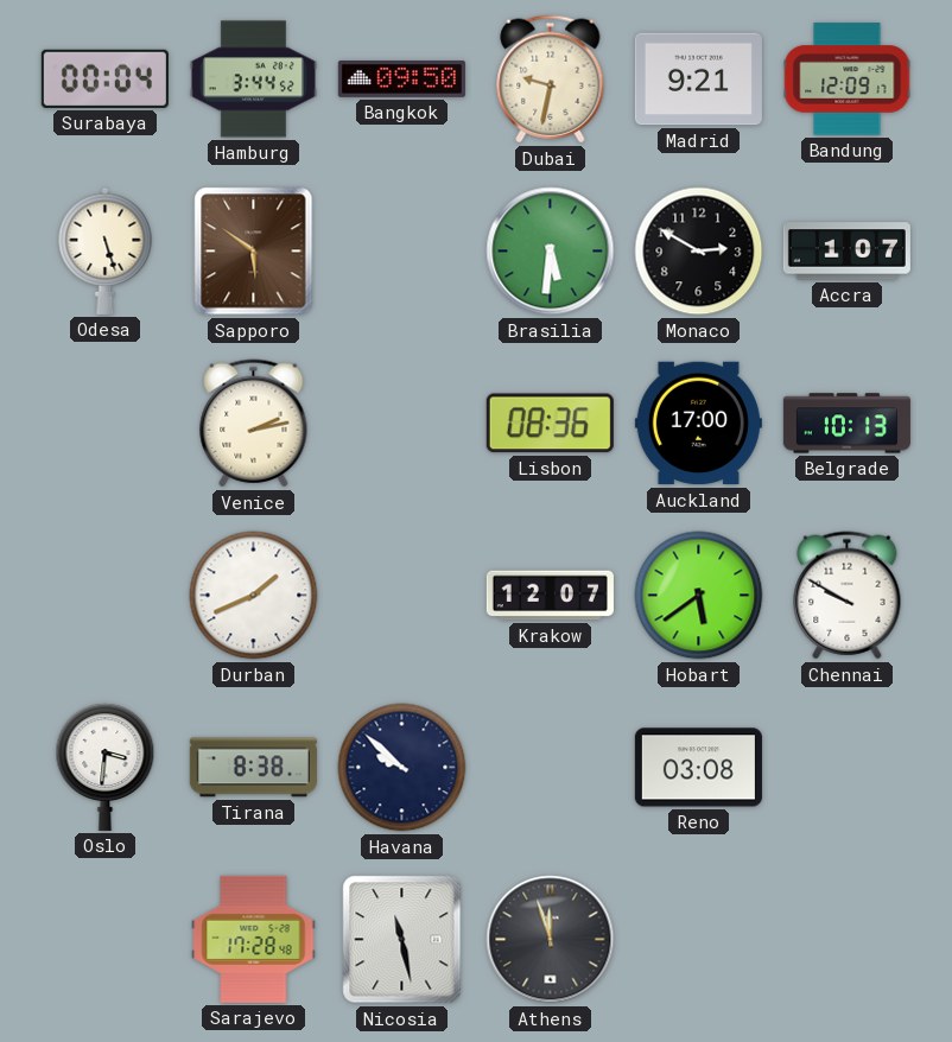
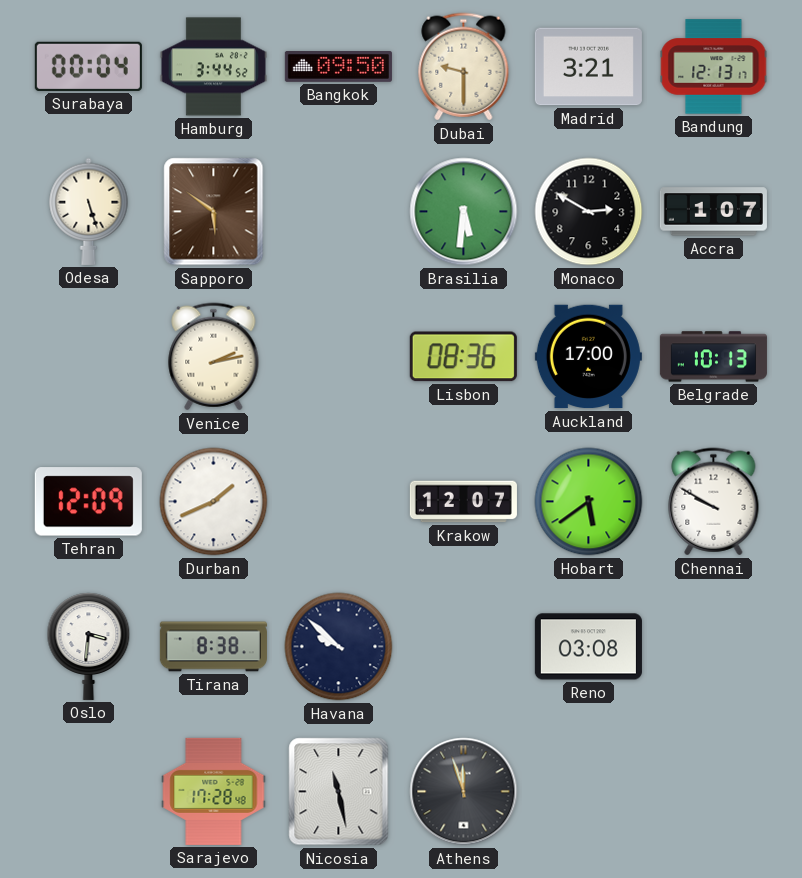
Dubai: 9:32 -> 9:30 (464, 67)
Madrid: 9:21 -> 3:21 (588, 67)
Bandung: 12:09 -> 12:13 (714, 67)
Tehran: none -> 12:09 (88, 502)
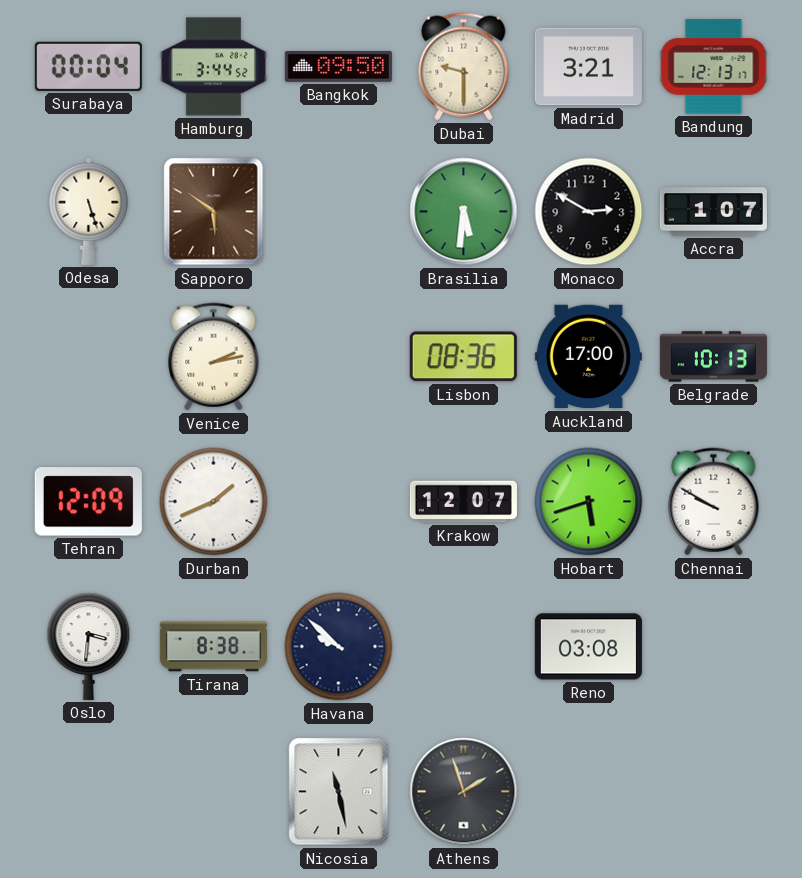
Hobart: 5:39 -> 5:42 (589, 502)
Sarajevo: 17:28 -> none (214, 791)
Athens: 11:57 -> 1:57 (464, 792)
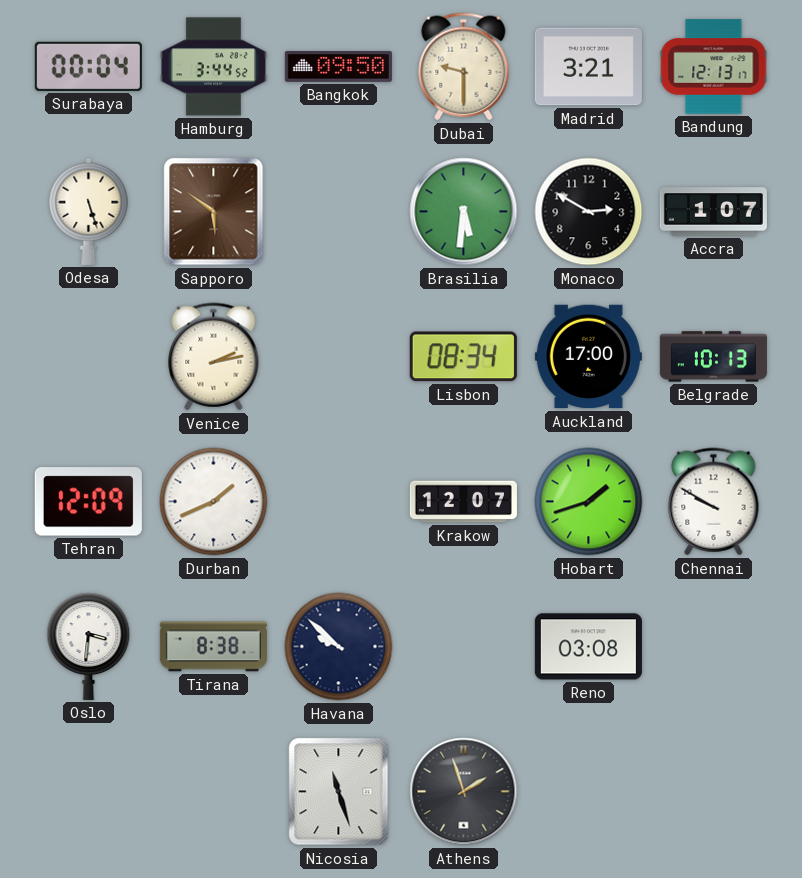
Lisbon: 08:36 -> 08:34 (463, 357)
Hobart: 5:42 -> 1:42 (589, 502)
Nicosia: 11:28 -> 11:27 (339, 792)
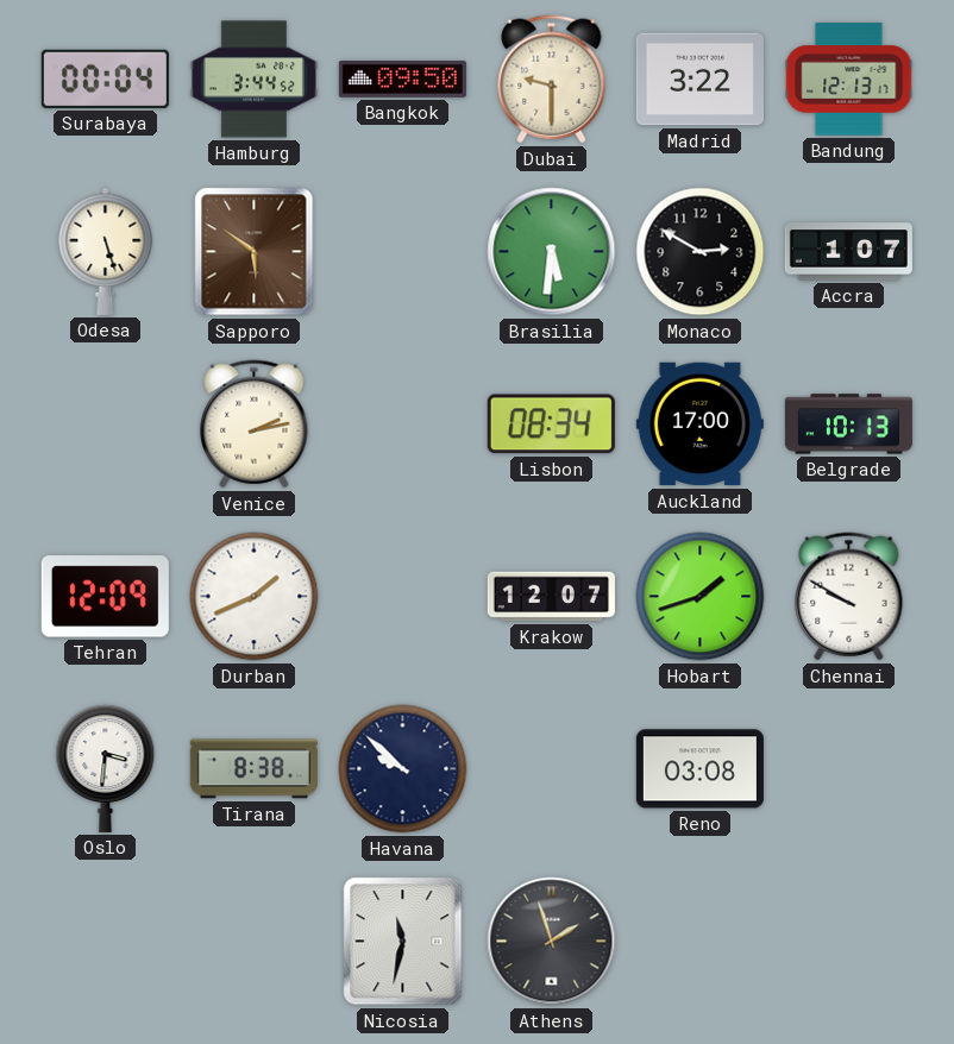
Madrid: 3:21 -> 3:22 (699, 80)
Nicosia: 11:27 -> 11:32 (403, 942)
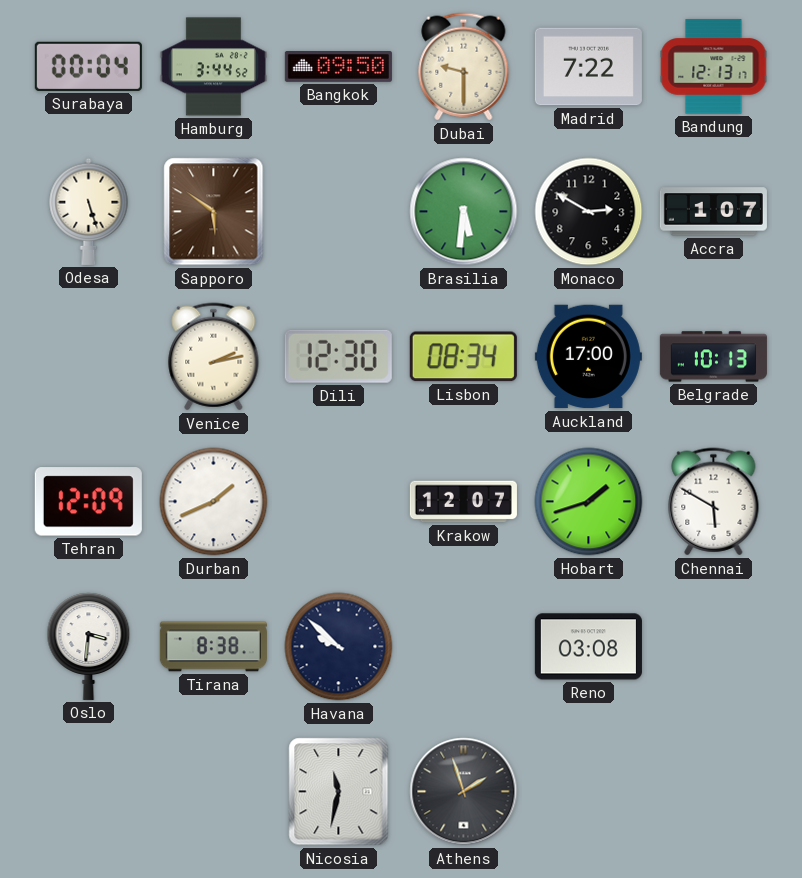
Madrid: 3:22 -> 7:22 (588, 67)
Dili: none -> 12:30 (338, 356)
Chennai: 9:50 -> 5:50 (714, 502)
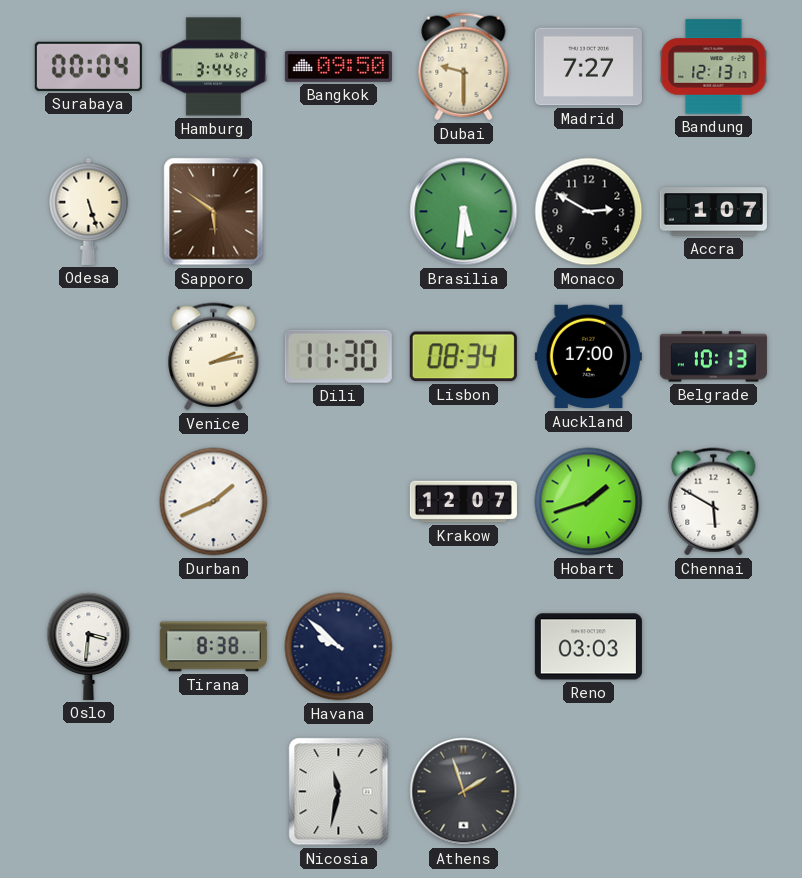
Madrid: 7:22 -> 7:27 (588, 67)
Dili: 12:30 -> 11:30 (338, 356)
Tehran: 12:09 -> none (88, 502)
Reno: 03:08 -> 03:03 (588, 647)
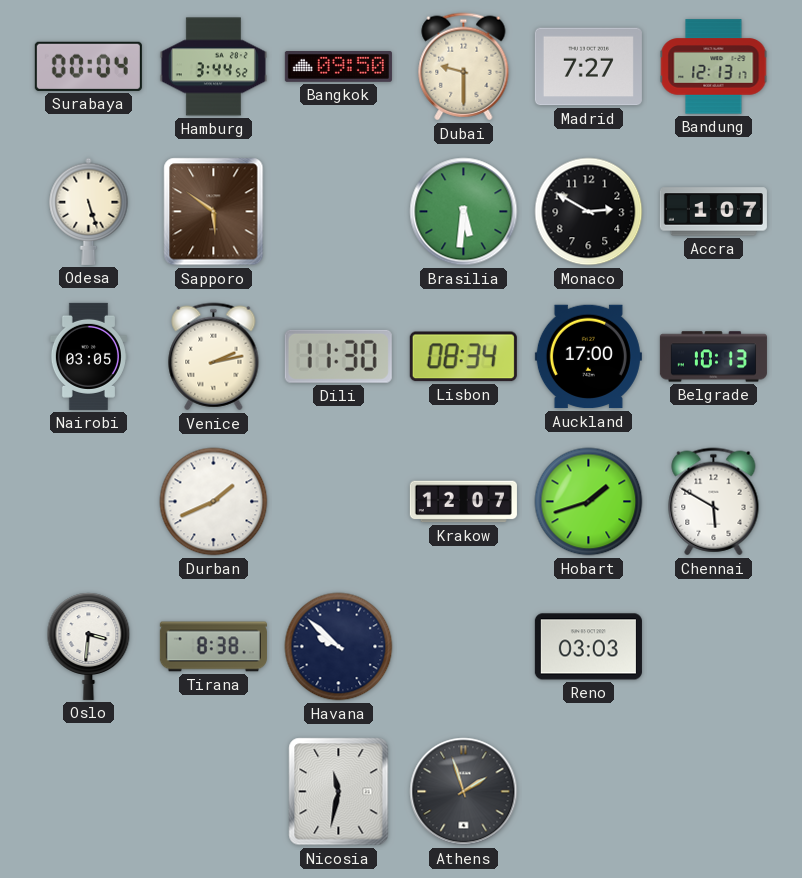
Nairobi: none -> 03:05 (88, 356)
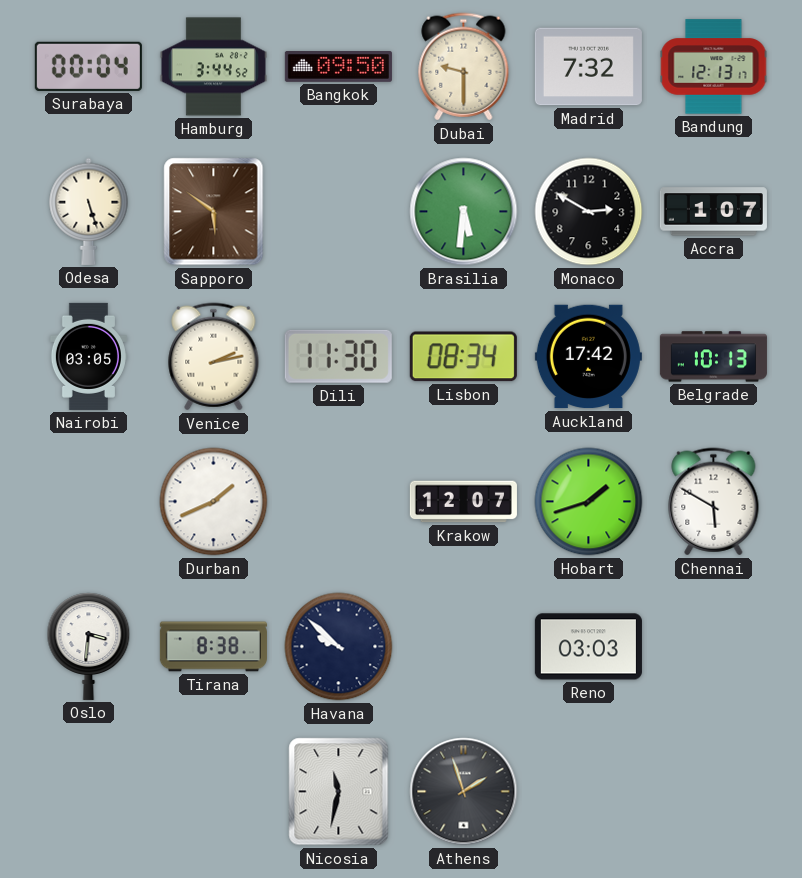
Madrid: 7:27 -> 7:32 (588, 67)
Auckland: 17:00 -> 17:42 (588, 357)
